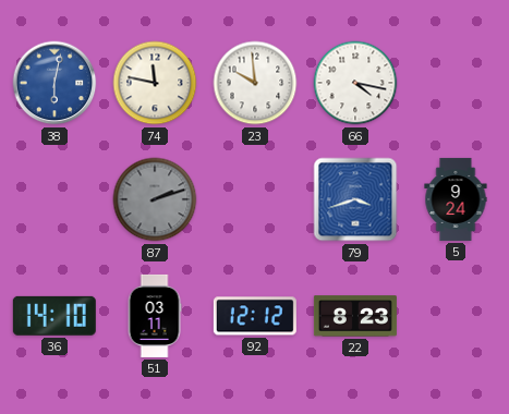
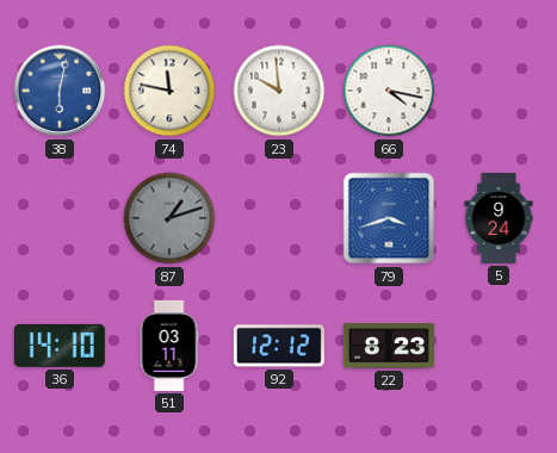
87: 2:12 -> 1:12 (169, 218)
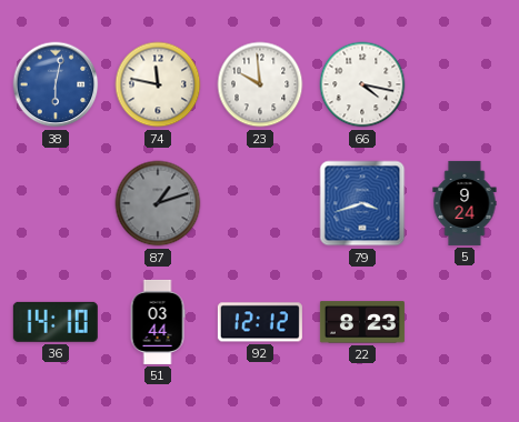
51: 03:11 -> 03:44 (158, 322)
